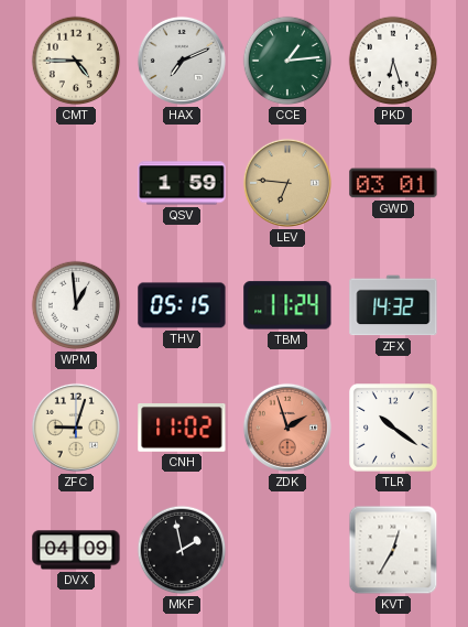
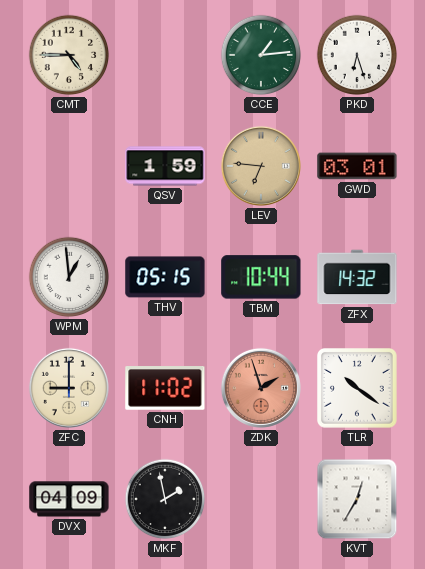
HAX: 7:11 -> none (182, 61)
TBM: 11:24 -> 10:44 (261, 277)
ZFC: 9:03 -> 9:00 (69, 388)
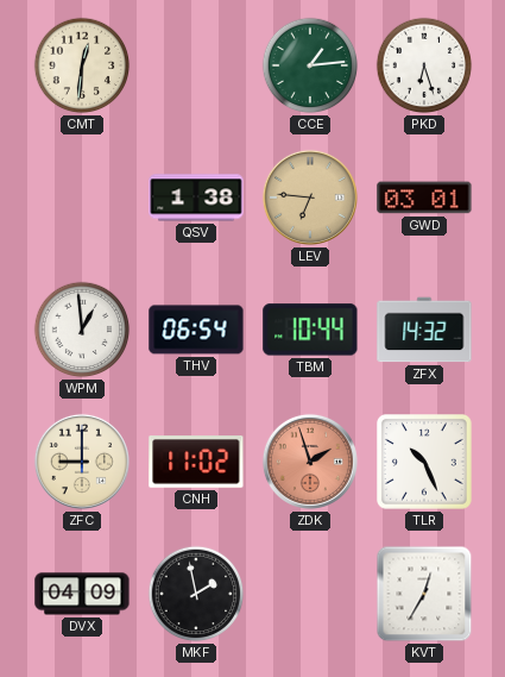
CMT: 4:45 -> 12:31 (82, 65)
QSV: 1:59 -> 1:38 (196, 198)
THV: 05:15 -> 06:54 (196, 330)
TLR: 10:21 -> 10:26 (425, 463)
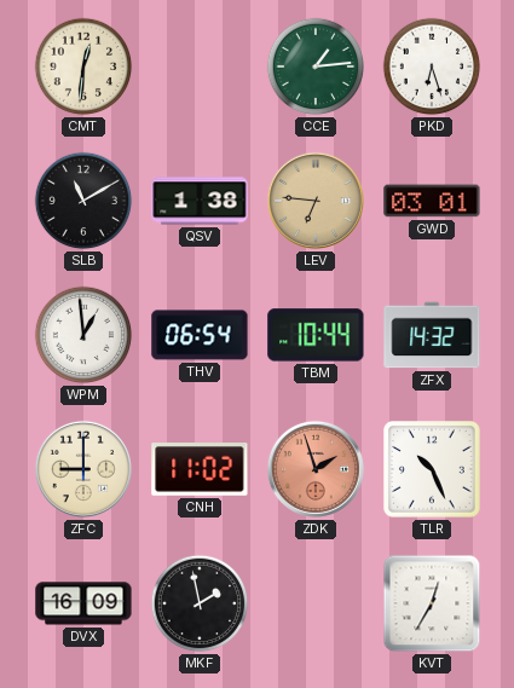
SLB: none -> 11:10 (83, 201)
DVX: 04:09 -> 16:09 (83, 603)
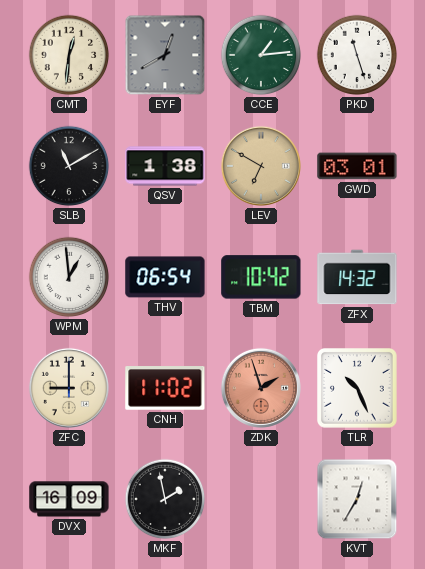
EYF: none -> 12:40 (165, 55)
PKD: 6:27 -> 11:27 (357, 55)
LEV: 6:46 -> 6:50 (261, 166)
TBM: 10:44 -> 10:42 (261, 277)
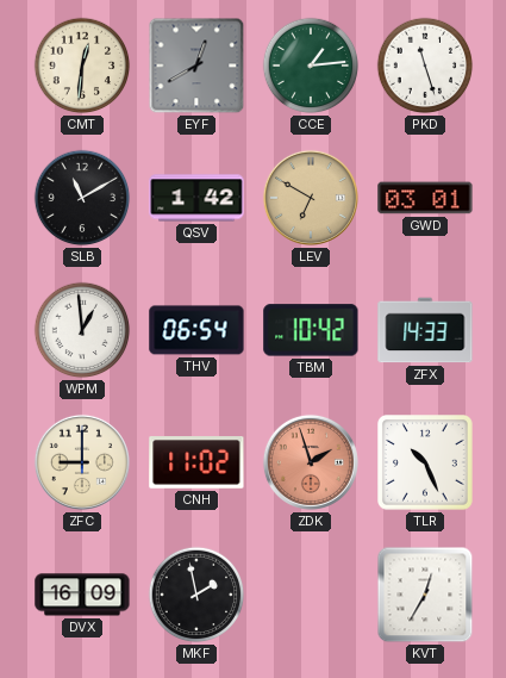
QSV: 1:38 -> 1:42 (196, 198)
ZFX: 14:32 -> 14:33 (425, 330)
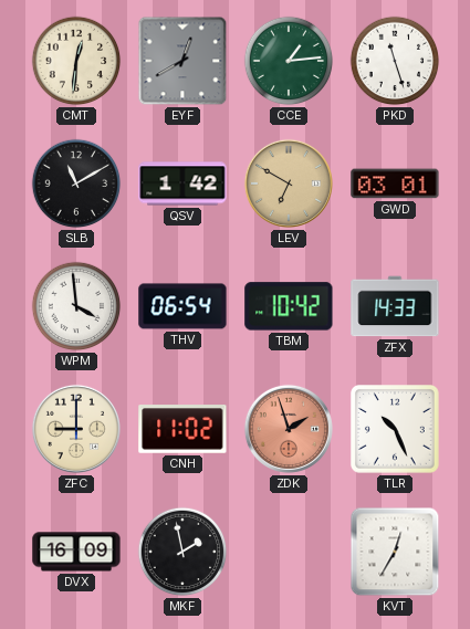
WPM: 12:59 -> 3:59 (76, 306)
